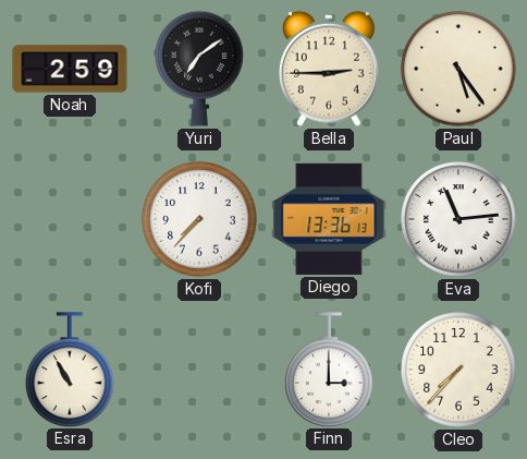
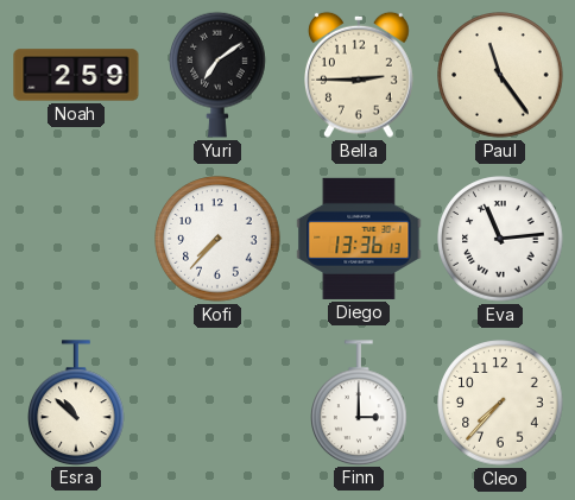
Paul: 5:24 -> 11:24 (500, 75)
Esra: 10:55 -> 10:52 (77, 403)
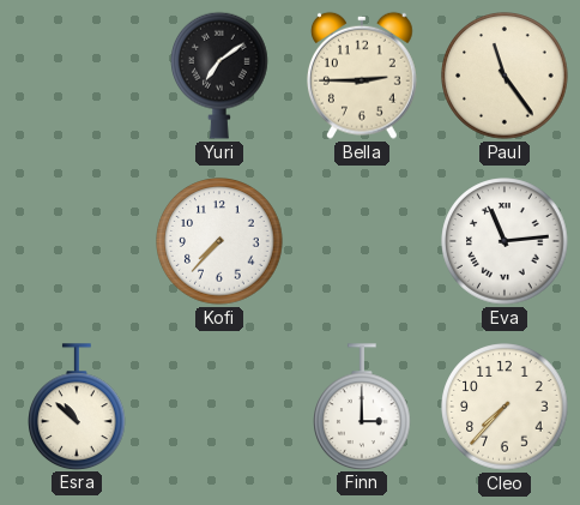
Noah: 2:59 -> none (76, 75)
Diego: 13:36 -> none (359, 239)
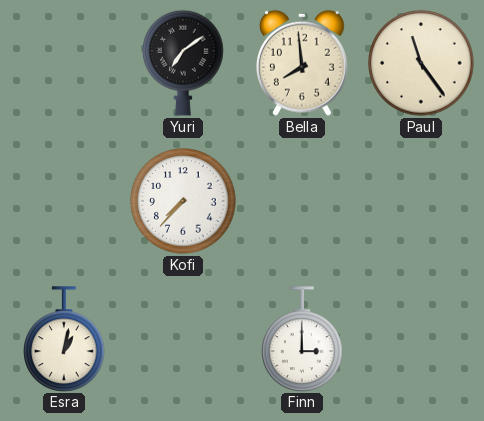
Bella: 2:45 -> 7:59 (302, 63)
Eva: 11:14 -> none (505, 241)
Esra: 10:52 -> 1:02 (65, 339)
Cleo: 7:37 -> none (505, 407)
